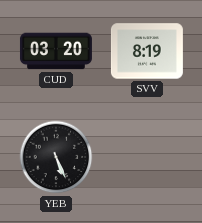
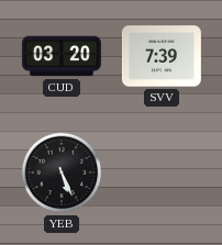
SVV: 8:19 -> 7:39 (162, 56)
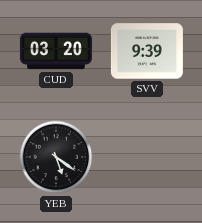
SVV: 7:39 -> 9:39 (147, 51)
YEB: 5:26 -> 5:21 (56, 157)
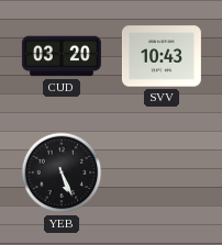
SVV: 9:39 -> 10:43 (162, 56)
YEB: 5:21 -> 5:26 (62, 172)
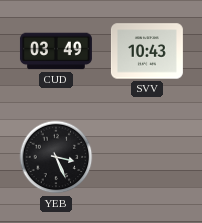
CUD: 03:20 -> 03:49 (56, 51)
YEB: 5:26 -> 3:26 (56, 157)
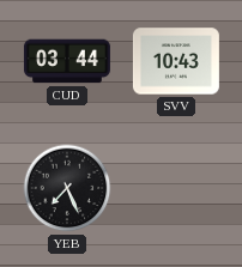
CUD: 03:49 -> 03:44 (67, 61)
YEB: 3:26 -> 7:26 (67, 188)
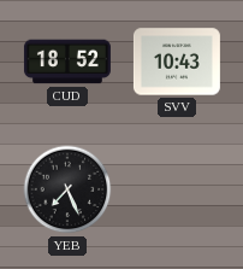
CUD: 03:44 -> 18:52 (67, 62)
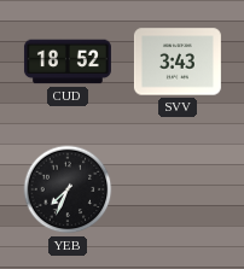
SVV: 10:43 -> 3:43 (178, 62)
YEB: 7:26 -> 7:34 (68, 189)
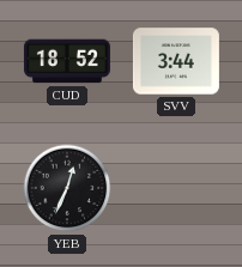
SVV: 3:43 -> 3:44 (176, 61)
YEB: 7:34 -> 12:34 (67, 188)
